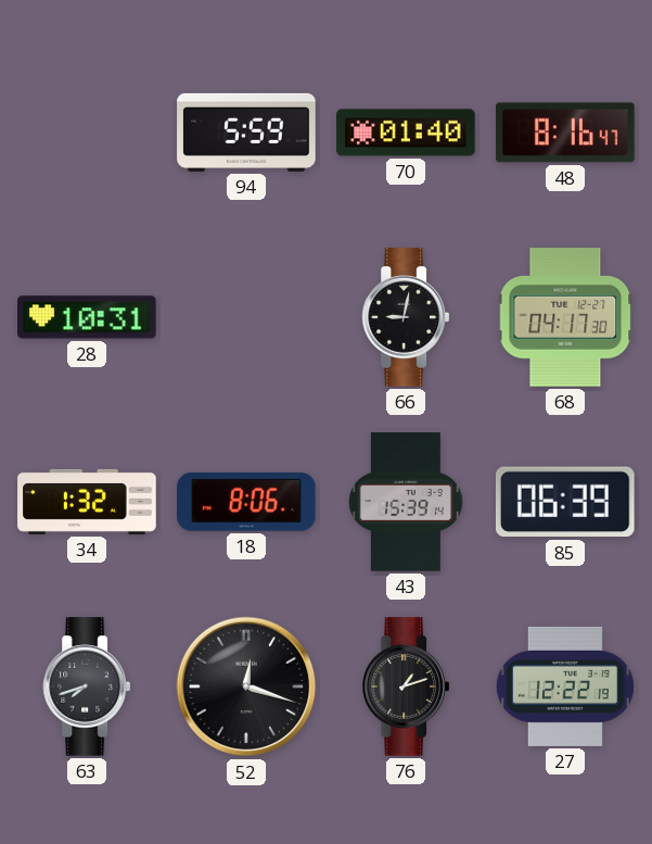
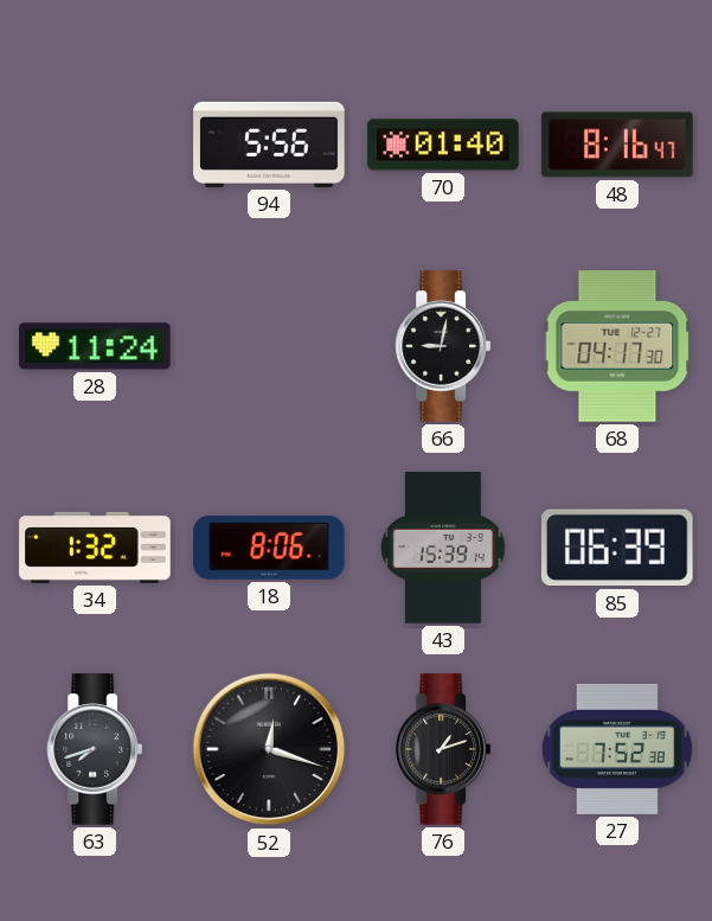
94: 5:59 -> 5:56 (269, 145)
28: 10:31 -> 11:24 (95, 346)
27: 12:22 -> 7:52 (617, 749)
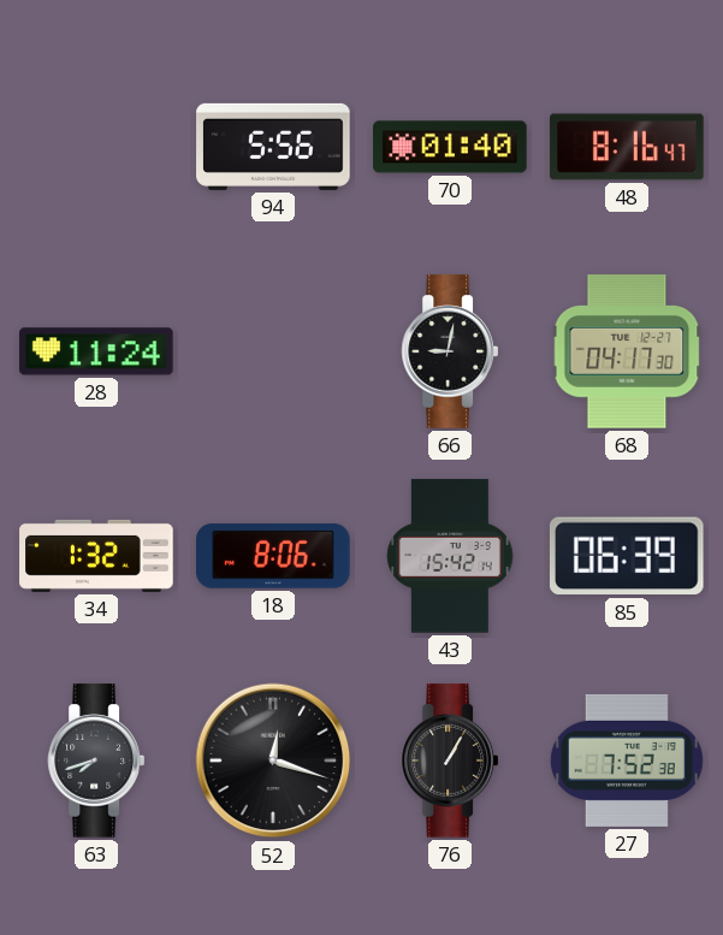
43: 15:39 -> 15:42 (450, 556)
76: 1:12 -> 1:05 (449, 761)
